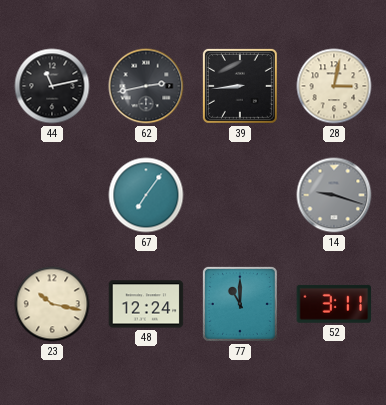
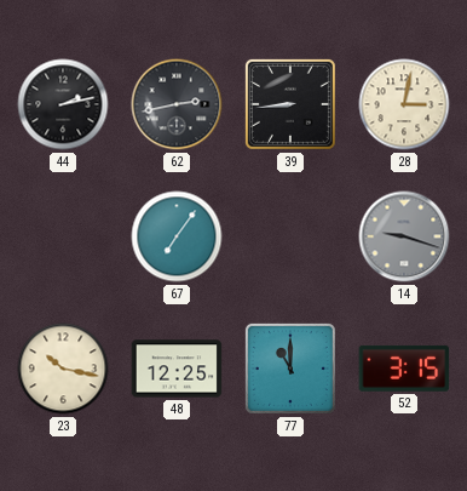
44: 11:13 -> 2:13 (63, 104)
48: 12:24 -> 12:25 (177, 369)
52: 3:11 -> 3:15 (404, 369)
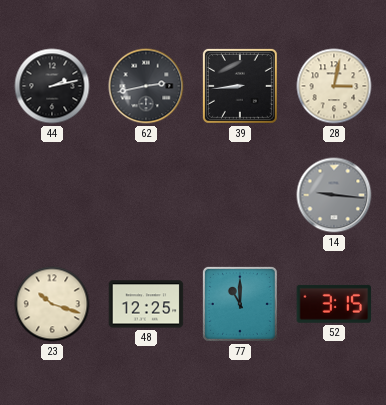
67: 7:06 -> none (177, 236)
14: 9:18 -> 9:16 (334, 195)
23: 10:17 -> 10:18 (52, 304)
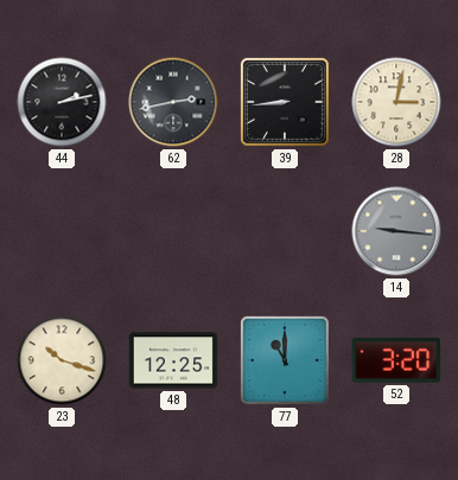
52: 3:15 -> 3:20 (396, 360)
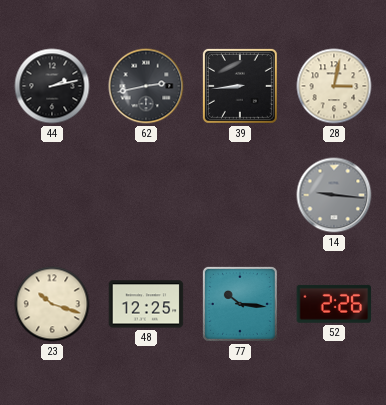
77: 11:00 -> 10:16 (240, 304)
52: 3:20 -> 2:26 (334, 304)
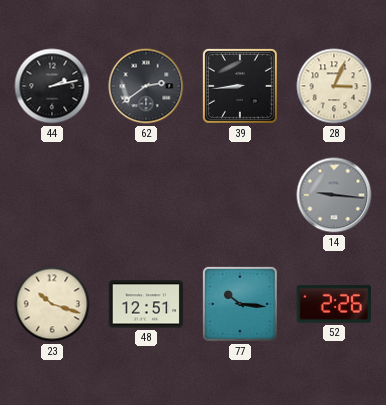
62: 2:43 -> 2:39 (146, 86)
28: 3:02 -> 3:04 (334, 86)
48: 12:25 -> 12:51 (146, 304)
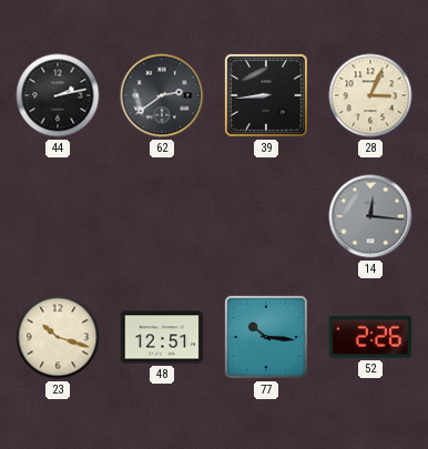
14: 9:16 -> 12:16 (370, 216)
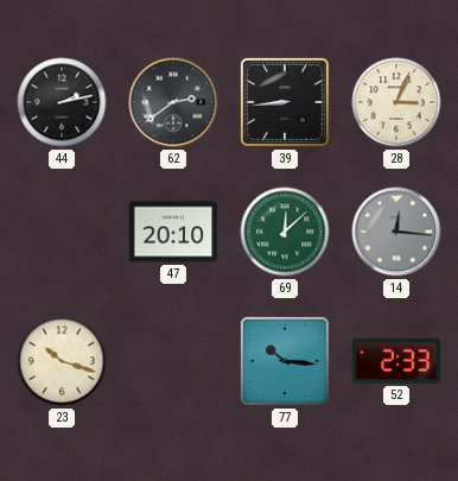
47: none -> 20:10 (173, 232)
69: none -> 12:08 (285, 232)
48: 12:51 -> none (162, 337)
52: 2:26 -> 2:33 (396, 361)
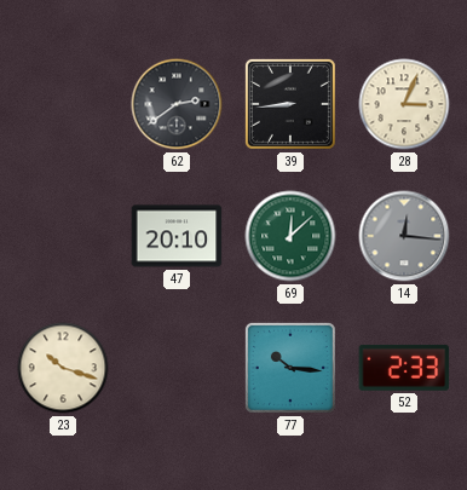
44: 2:13 -> none (62, 102)
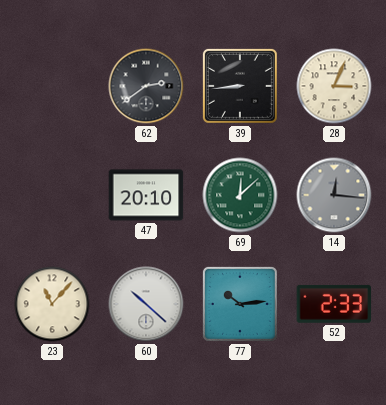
23: 10:18 -> 11:07 (52, 304)
60: none -> 10:22 (146, 304)
77: 10:16 -> 10:14 (240, 304)
